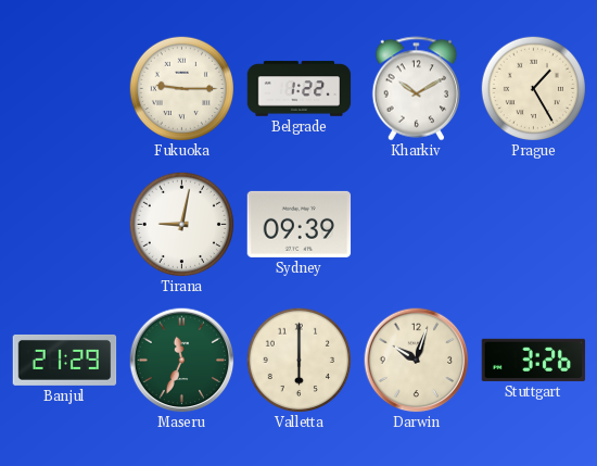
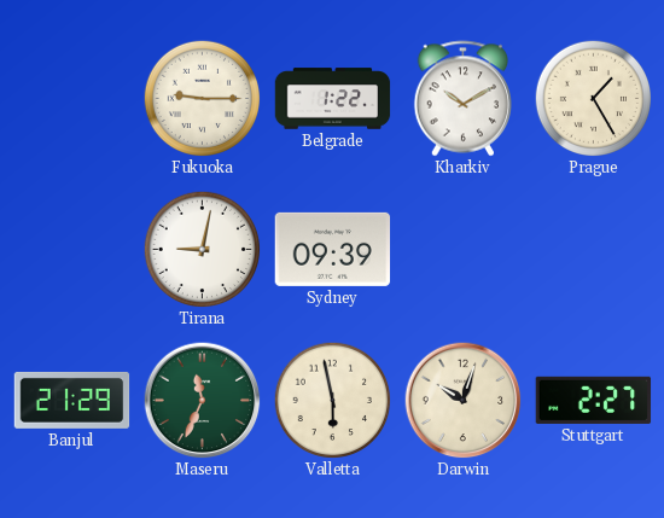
Valletta: 6:00 -> 5:58 (332, 400)
Stuttgart: 3:26 -> 2:27 (594, 400)
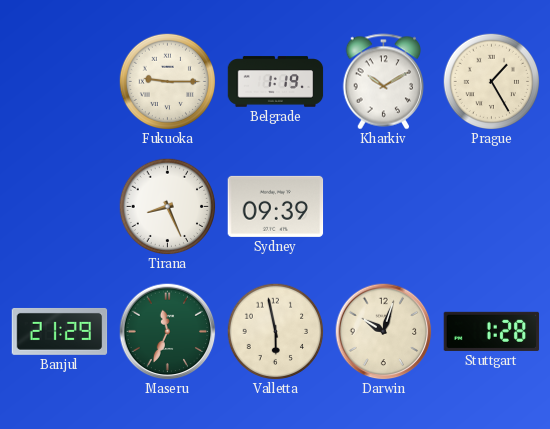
Belgrade: 1:22 -> 1:19 (276, 82)
Tirana: 9:02 -> 8:26 (167, 206)
Stuttgart: 2:27 -> 1:28 (492, 331)
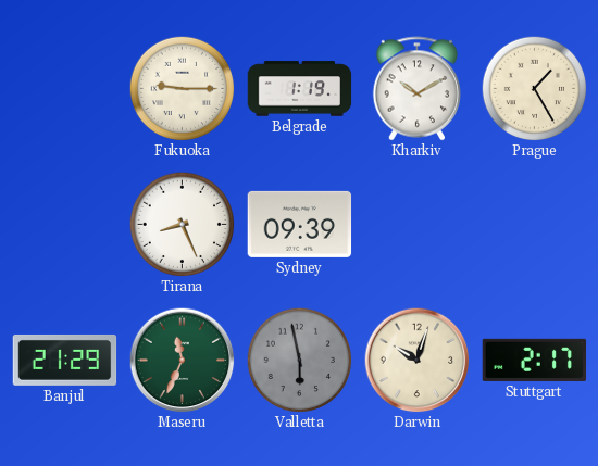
Valletta dial: cream -> grey (299, 360)
Stuttgart: 1:28 -> 2:17 (535, 360)
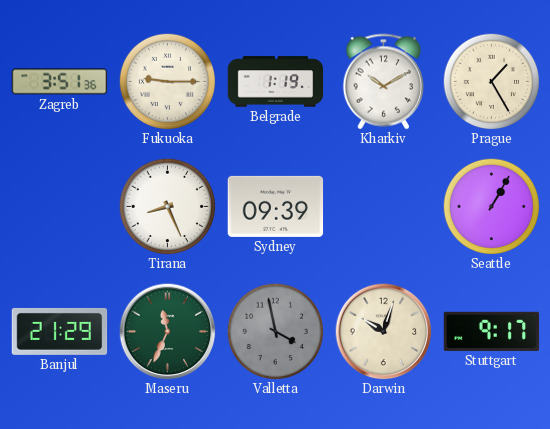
Zagreb: none -> 3:51 (60, 82)
Seattle: none -> 1:05 (491, 206)
Valletta: 5:58 -> 3:58 (275, 331)
Stuttgart: 2:17 -> 9:17 (492, 331)
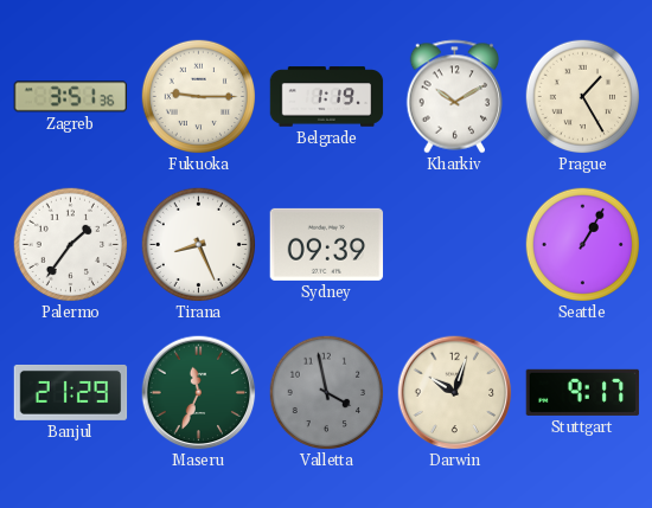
Palermo: none -> 1:36 (70, 244)
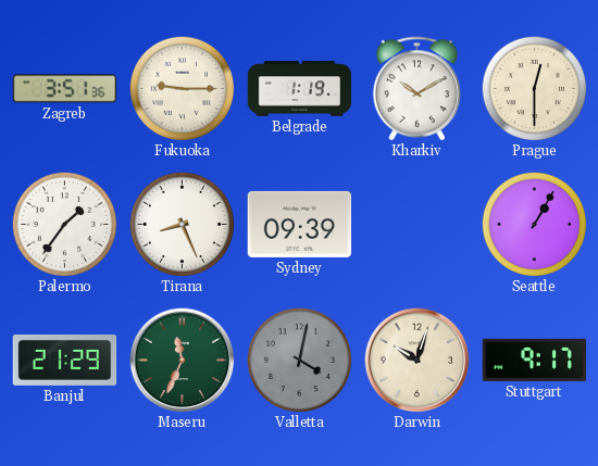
Prague: 1:25 -> 12:30 (534, 88)
Valletta: 3:58 -> 4:02 (299, 360)
